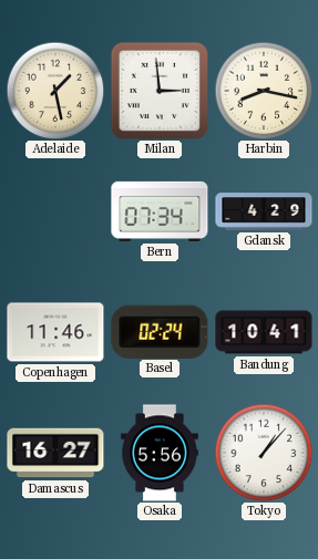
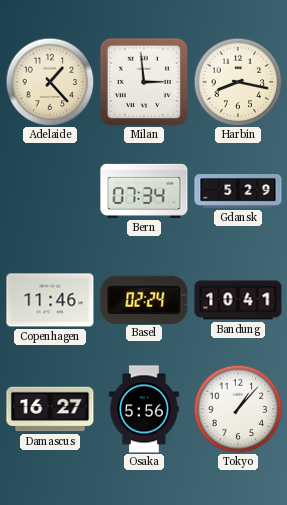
Adelaide: 1:28 -> 1:23 (50, 82)
Gdansk: 4:29 -> 5:29 (238, 191)
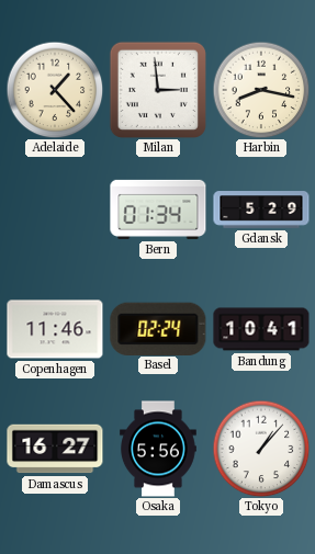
Bern: 07:34 -> 01:34 (158, 210)
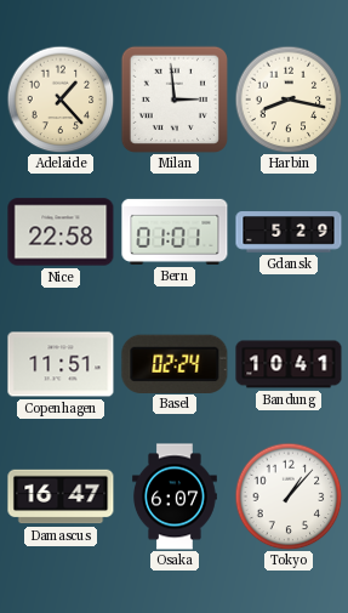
Nice: none -> 22:58 (61, 232)
Bern: 01:34 -> 01:01 (175, 232)
Copenhagen: 11:46 -> 11:51 (61, 364)
Damascus: 16:27 -> 16:47 (61, 496)
Osaka: 5:56 -> 6:07 (176, 496)
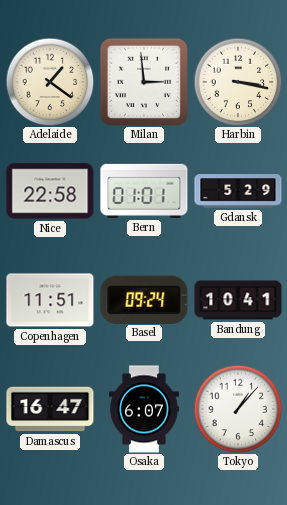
Adelaide: 1:23 -> 1:21 (50, 82)
Harbin: 8:17 -> 3:17 (238, 82)
Basel: 02:24 -> 09:24 (144, 299)
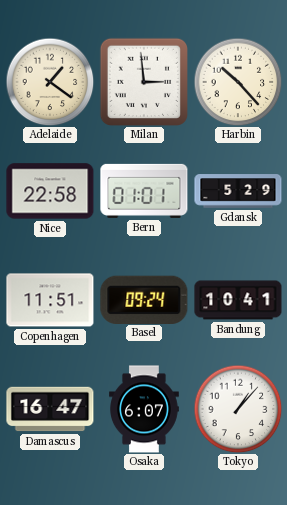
Harbin: 3:17 -> 10:23 (238, 82)
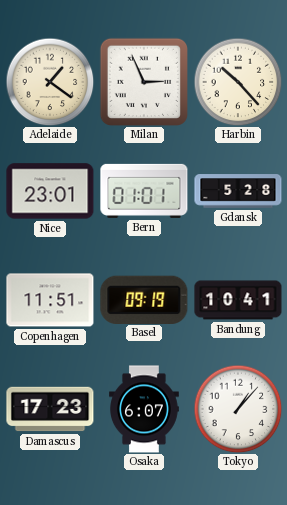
Milan: 2:59 -> 2:56 (143, 81)
Nice: 22:58 -> 23:01 (50, 191)
Gdansk: 5:29 -> 5:28 (238, 191)
Basel: 09:24 -> 09:19 (144, 299)
Damascus: 16:47 -> 17:23 (50, 409)
